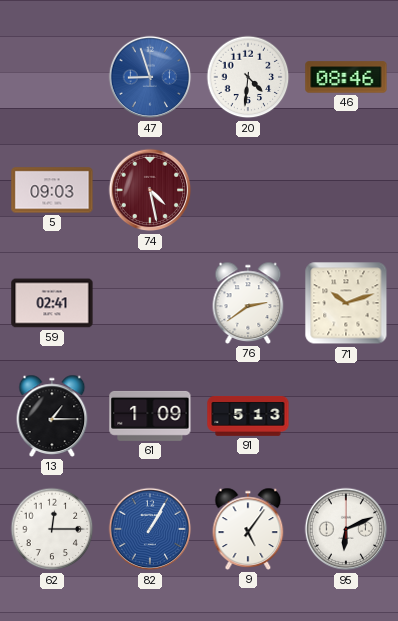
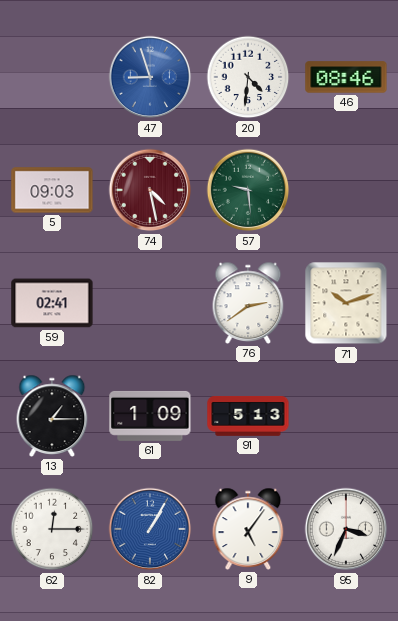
57: none -> 9:29 (248, 190)
95: 6:11 -> 3:34 (346, 529)
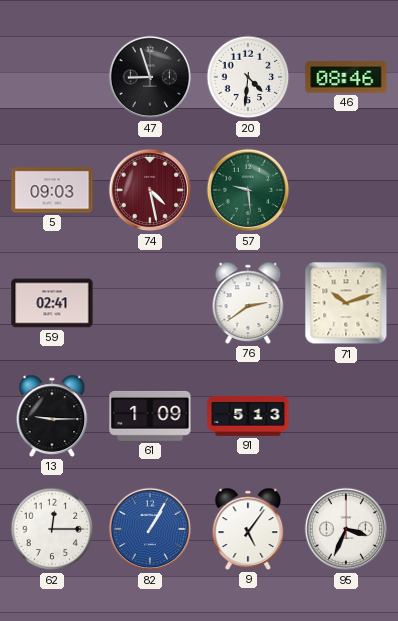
47 dial: blue -> black (150, 77)
13: 1:15 -> 9:15 (52, 416)
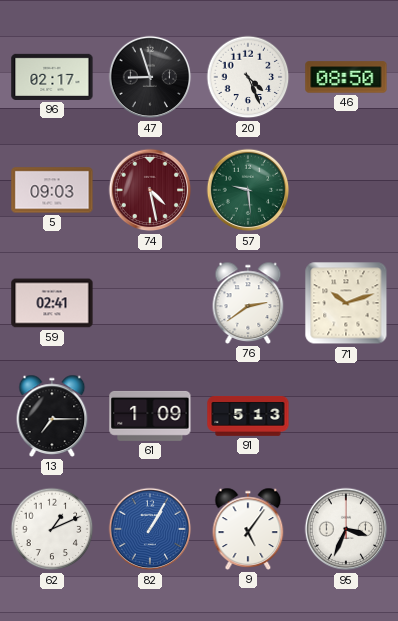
96: none -> 02:17 (52, 77)
20: 4:31 -> 4:26 (248, 77)
46: 08:46 -> 08:50 (346, 77)
13: 9:15 -> 7:15 (52, 416)
62: 12:15 -> 1:11 (52, 529)
